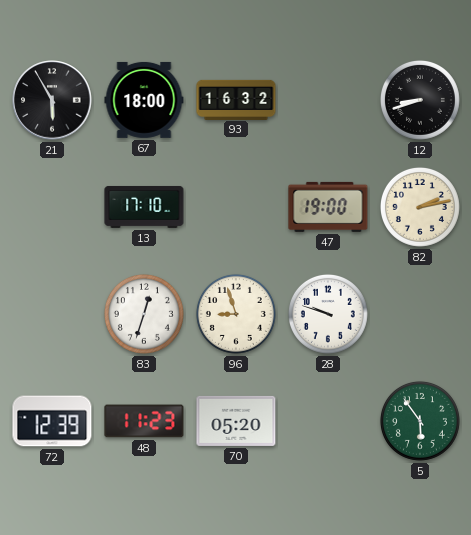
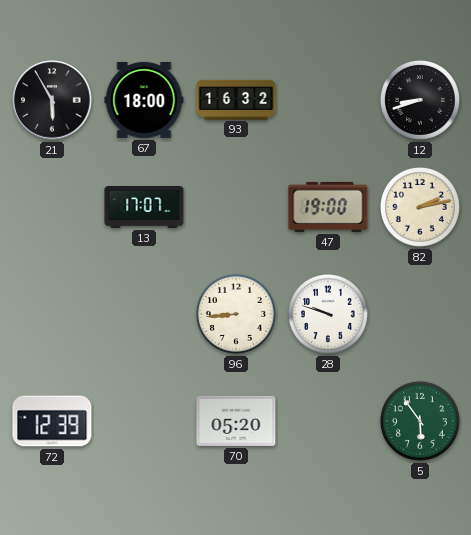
13: 17:10 -> 17:07 (144, 207)
83: 12:33 -> none (144, 314)
96: 8:57 -> 8:44 (236, 314)
48: 11:23 -> none (144, 421)
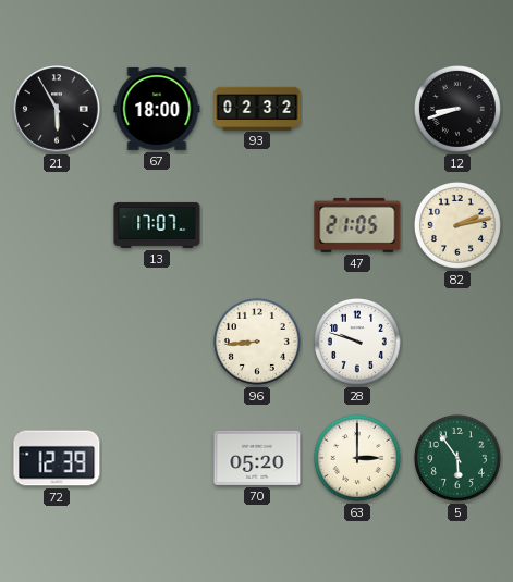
93: 16:32 -> 02:32 (257, 108)
47: 19:00 -> 21:05 (357, 225)
63: none -> 3:00 (357, 458)
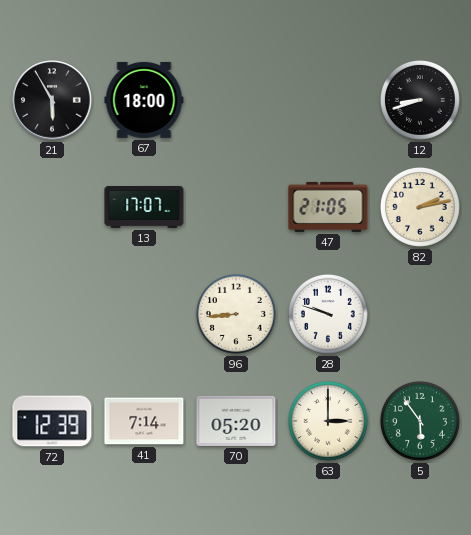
93: 02:32 -> none (257, 108)
41: none -> 7:14 (144, 421)
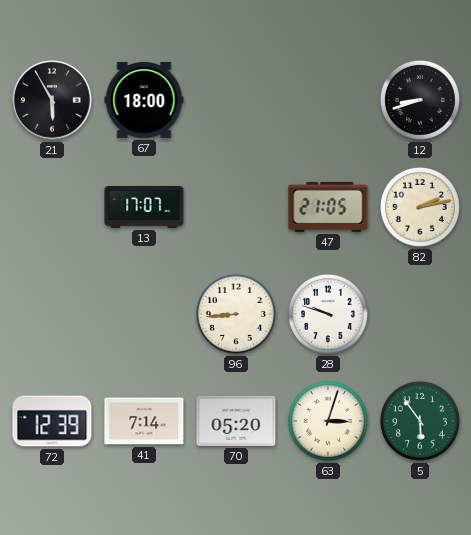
63: 3:00 -> 3:03 (328, 421)
